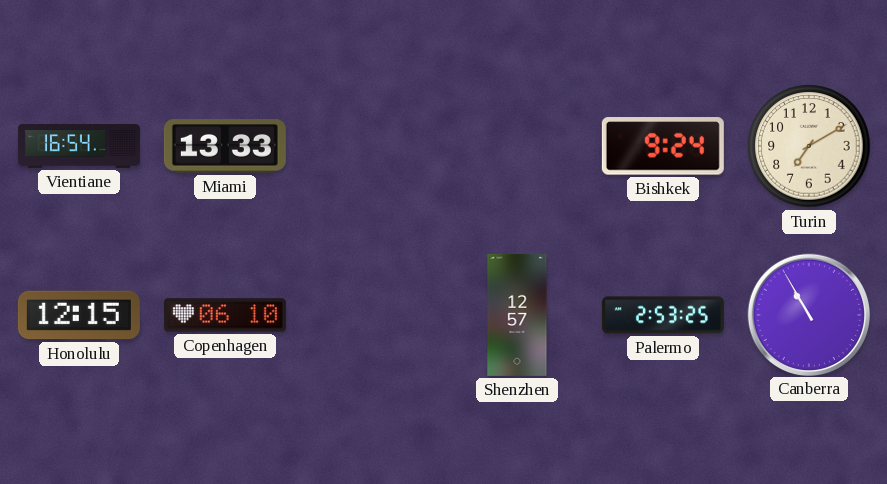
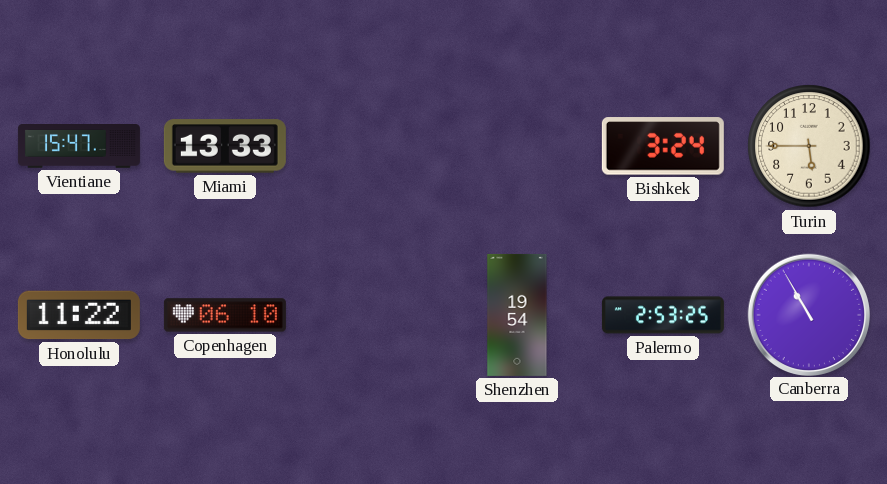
Vientiane: 16:54 -> 15:47 (79, 147)
Bishkek: 9:24 -> 3:24 (663, 146)
Turin: 7:10 -> 5:45 (809, 146)
Honolulu: 12:15 -> 11:22 (79, 315)
Shenzhen: 12:57 -> 19:54 (517, 315)
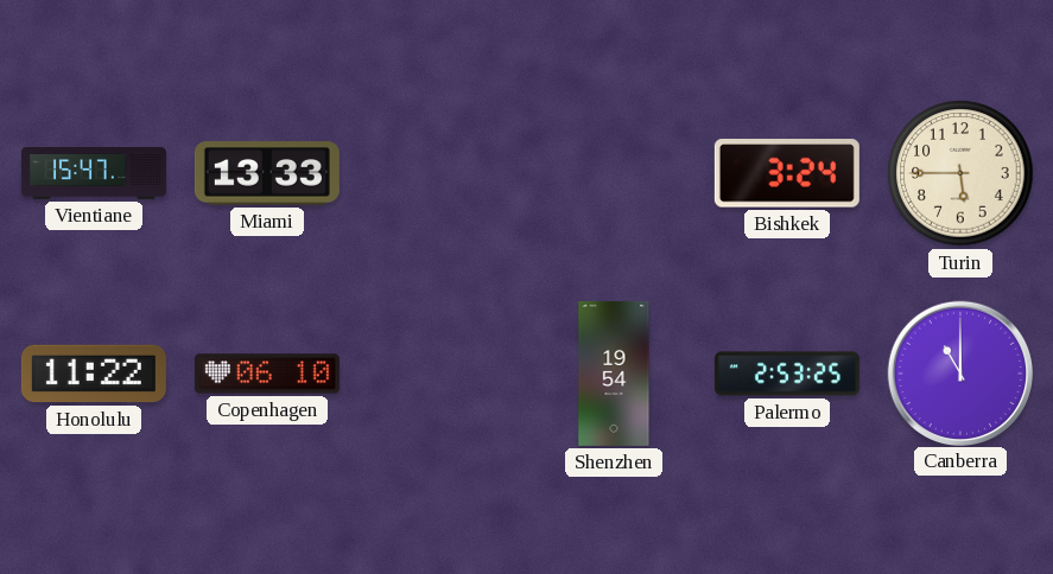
Canberra: 10:55 -> 11:00 (959, 372)
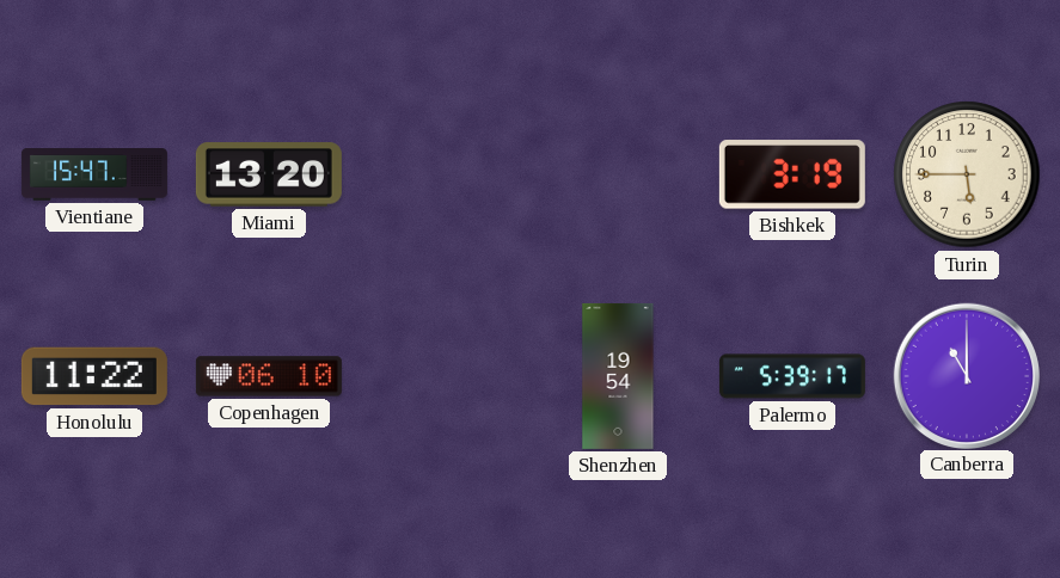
Miami: 13:33 -> 13:20 (269, 174)
Bishkek: 3:24 -> 3:19 (792, 174)
Palermo: 2:53 -> 5:39 (792, 376)
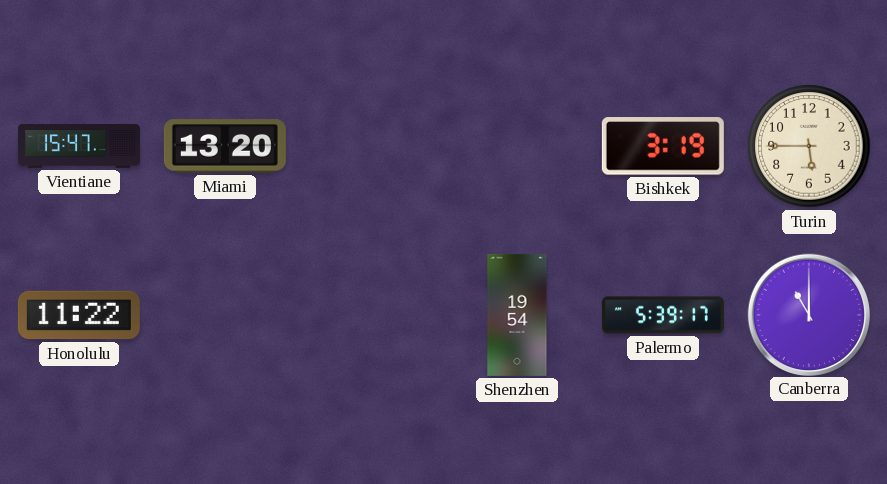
Copenhagen: 06:10 -> none (269, 376)
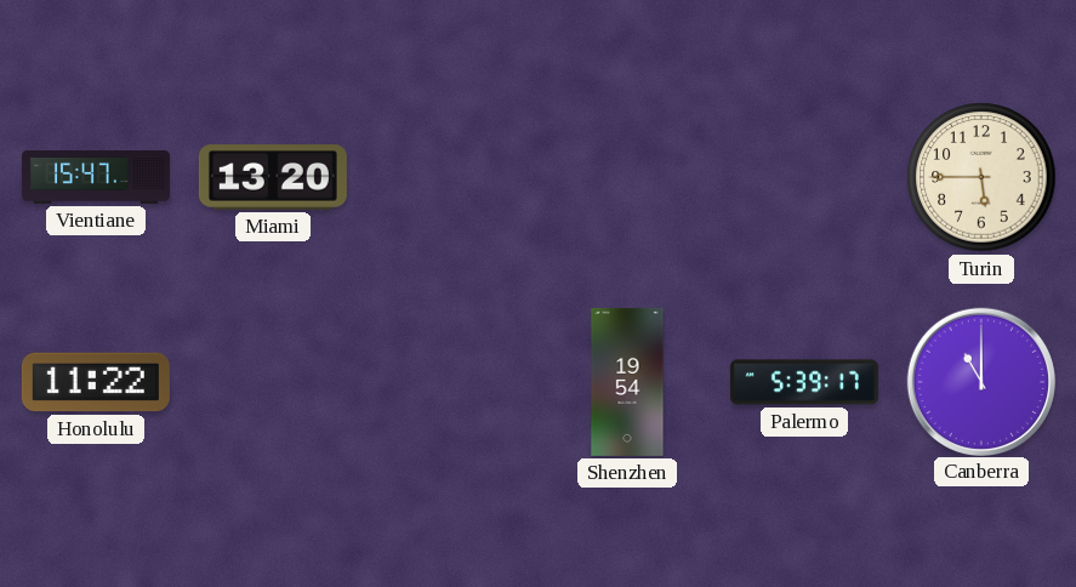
Bishkek: 3:19 -> none (663, 146)
